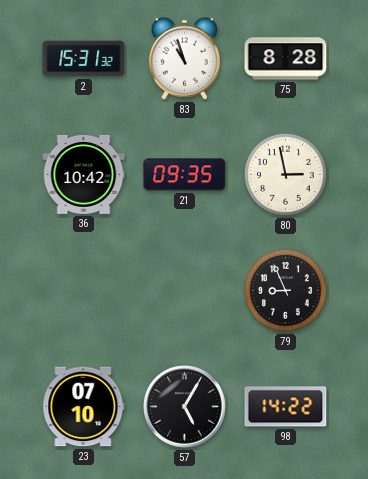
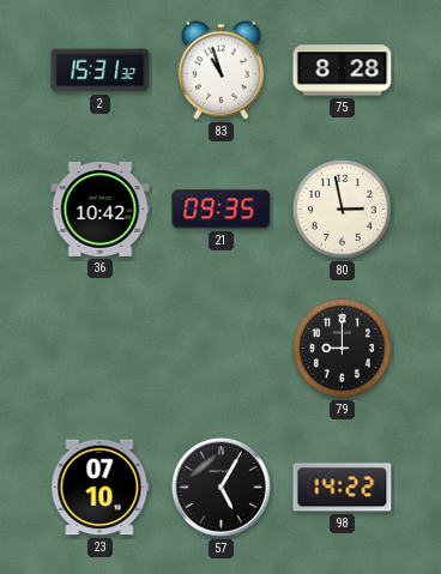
79: 8:56 -> 9:00 (342, 348)
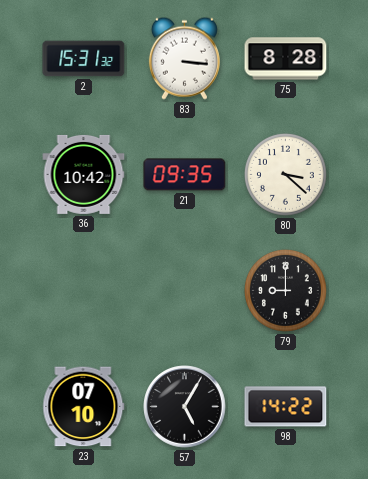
83: 10:57 -> 3:16 (184, 58)
80: 2:58 -> 3:22 (285, 174)
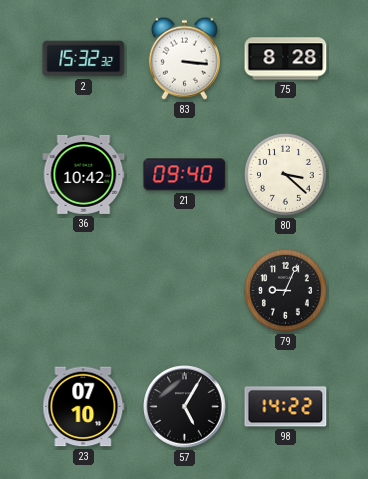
2: 15:31 -> 15:32 (84, 59)
21: 09:35 -> 09:40 (185, 175)
79: 9:00 -> 9:04 (285, 290)
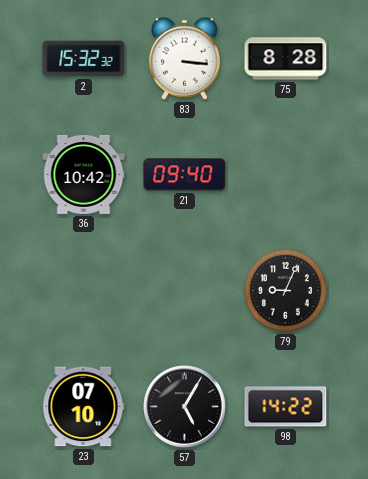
80: 3:22 -> none (285, 174)
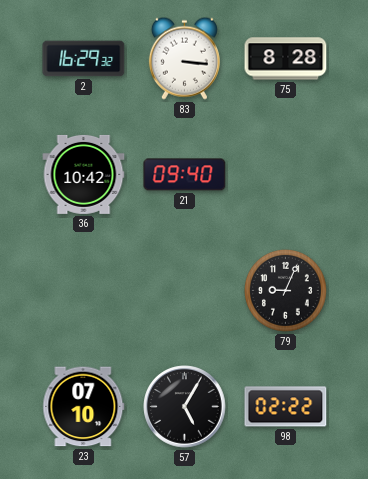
2: 15:32 -> 16:29 (84, 59)
98: 14:22 -> 02:22 (286, 407)
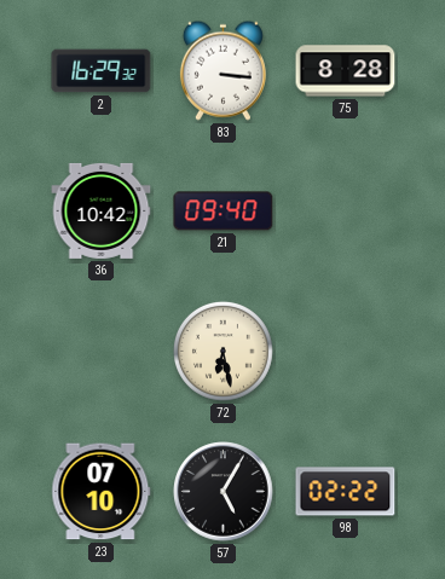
72: none -> 6:28 (223, 351)
79: 9:04 -> none (285, 290)
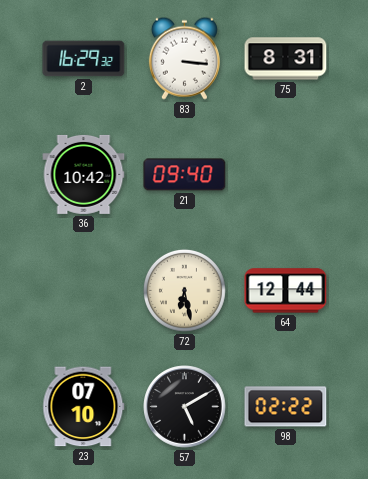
75: 8:28 -> 8:31 (286, 59)
64: none -> 12:44 (286, 291)
57: 5:05 -> 5:10 (185, 407)
